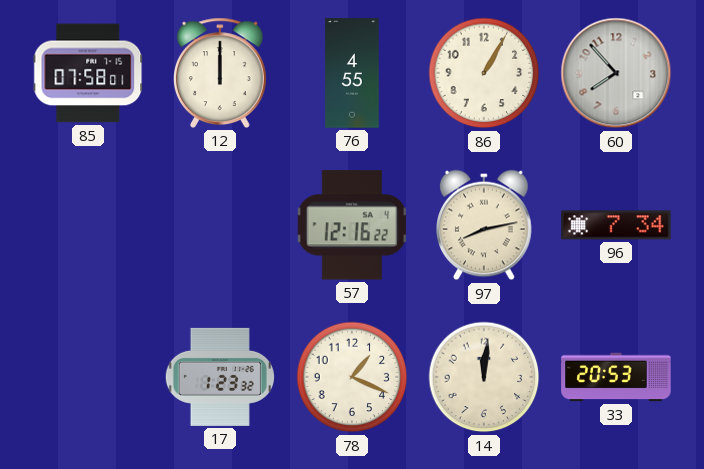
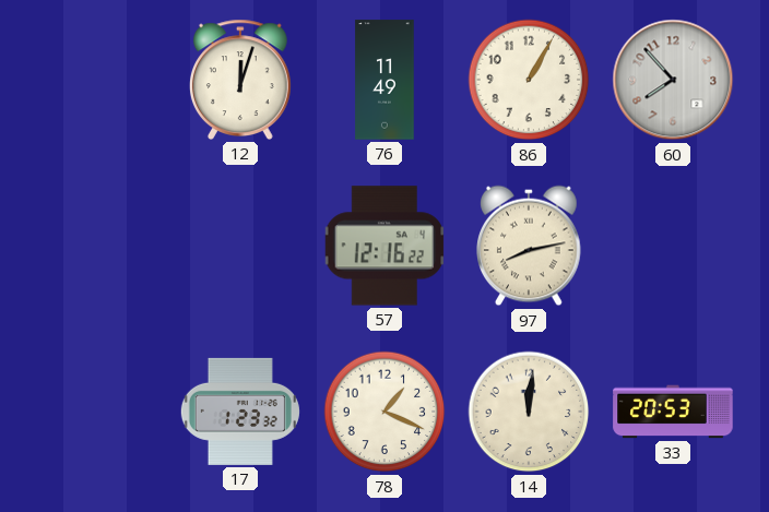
85: 07:58 -> none (88, 73)
12: 12:00 -> 12:03 (241, 80)
76: 4:55 -> 11:49 (384, 80)
96: 7:34 -> none (616, 225)
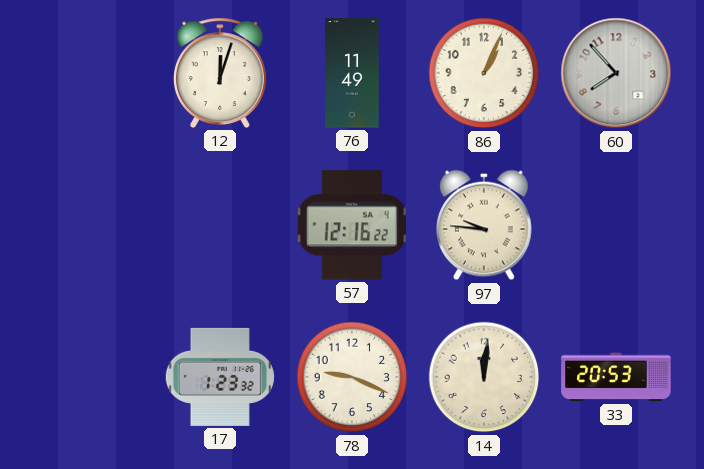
86: 1:05 -> 1:04 (484, 73)
97: 8:13 -> 9:46 (485, 225)
78: 1:19 -> 9:19 (352, 377)
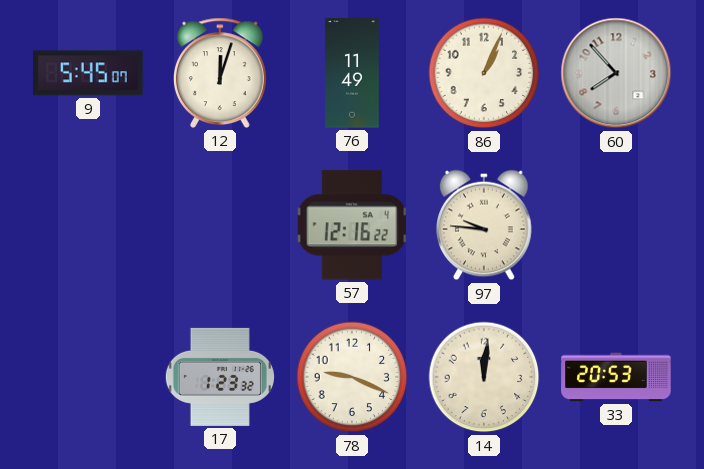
9: none -> 5:45 (88, 73)
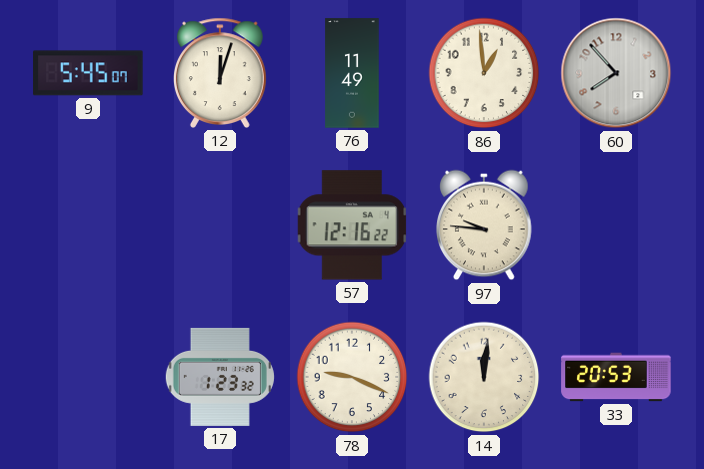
86: 1:04 -> 12:59 (484, 73)
